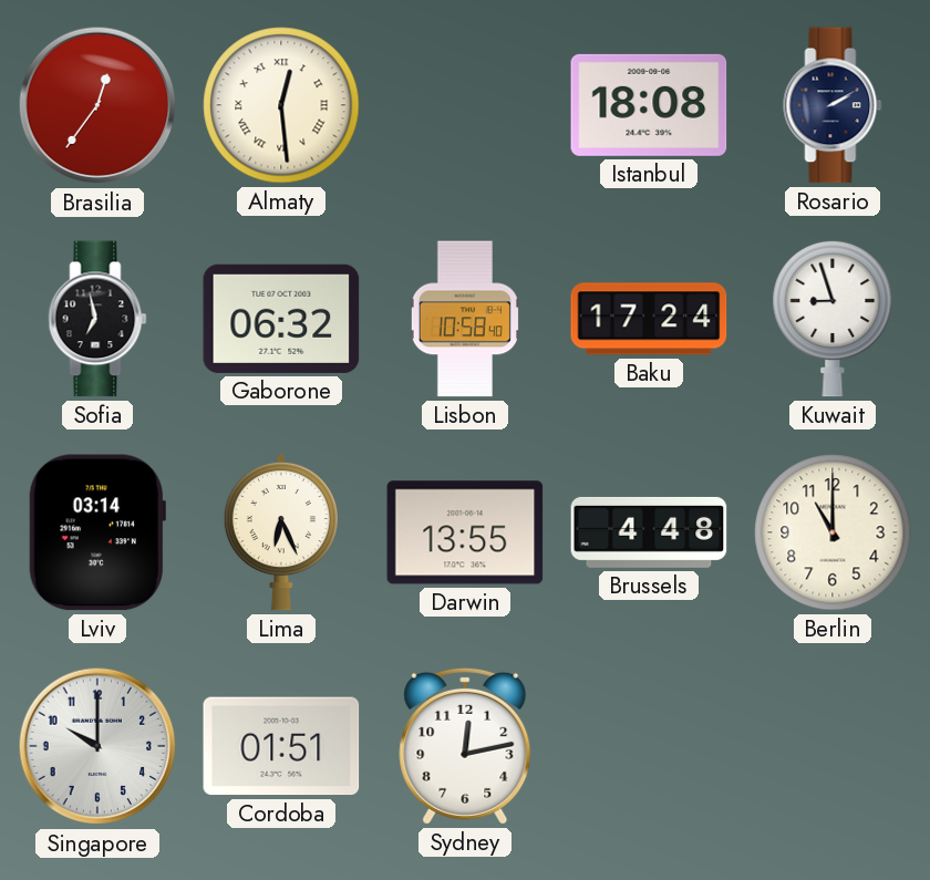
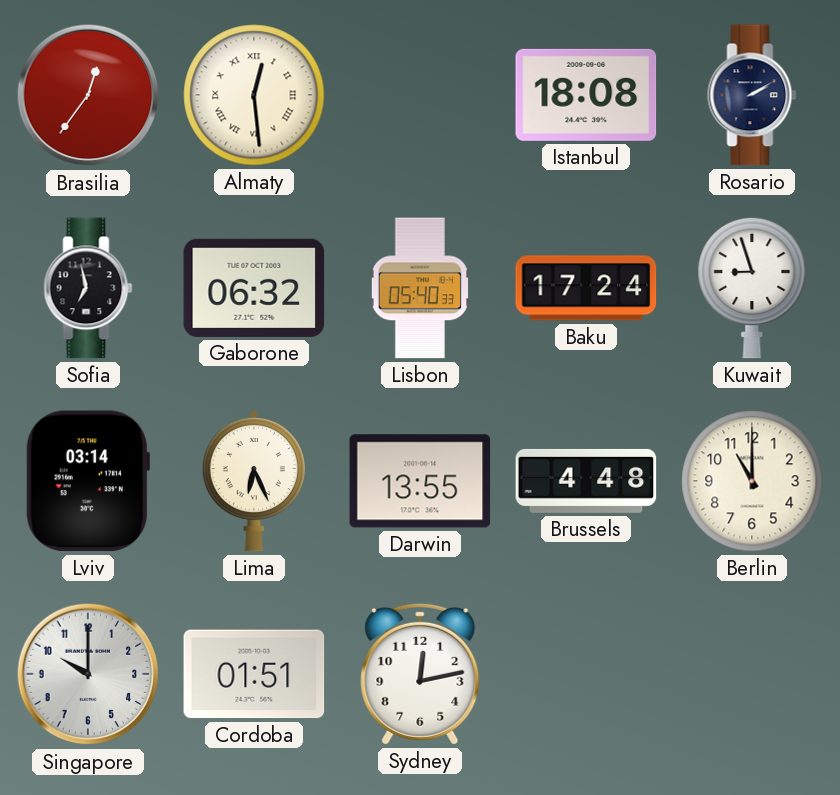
Lisbon: 10:58 -> 05:40 (420, 288)
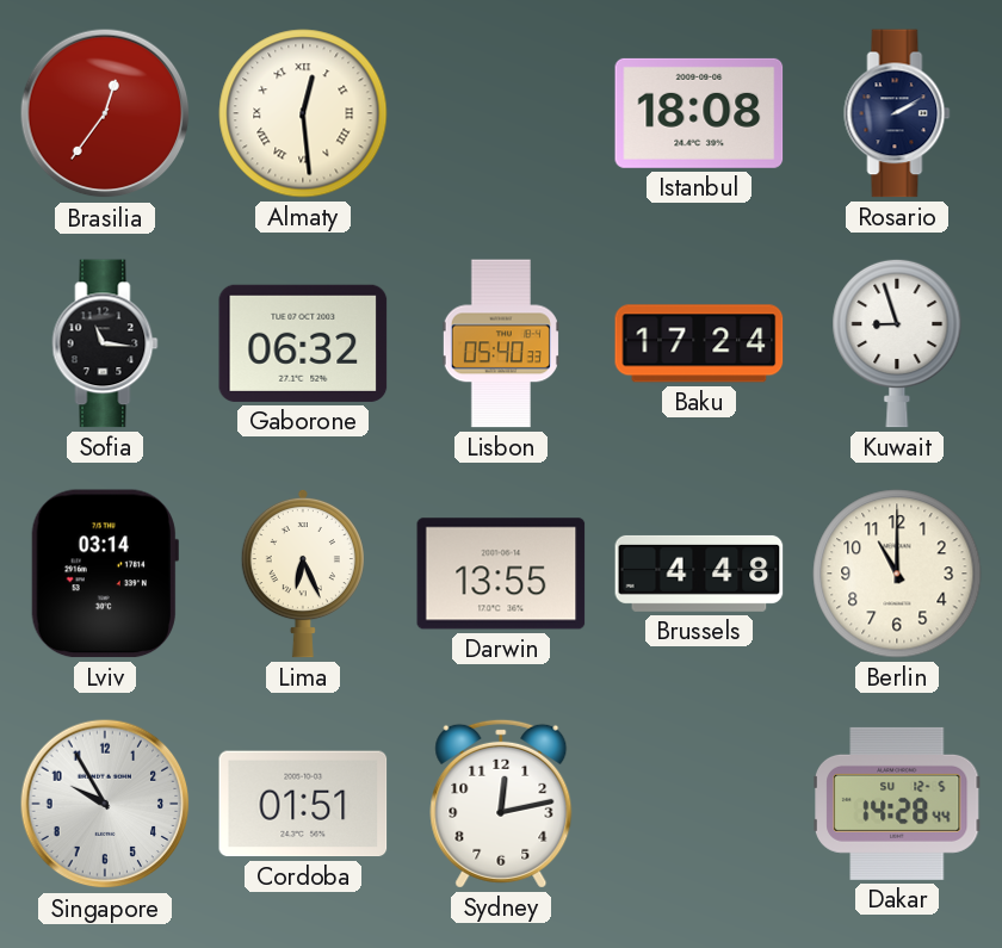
Sofia: 6:58 -> 11:16 (105, 343)
Singapore: 10:00 -> 9:55 (105, 804)
Dakar: none -> 14:28 (898, 804)
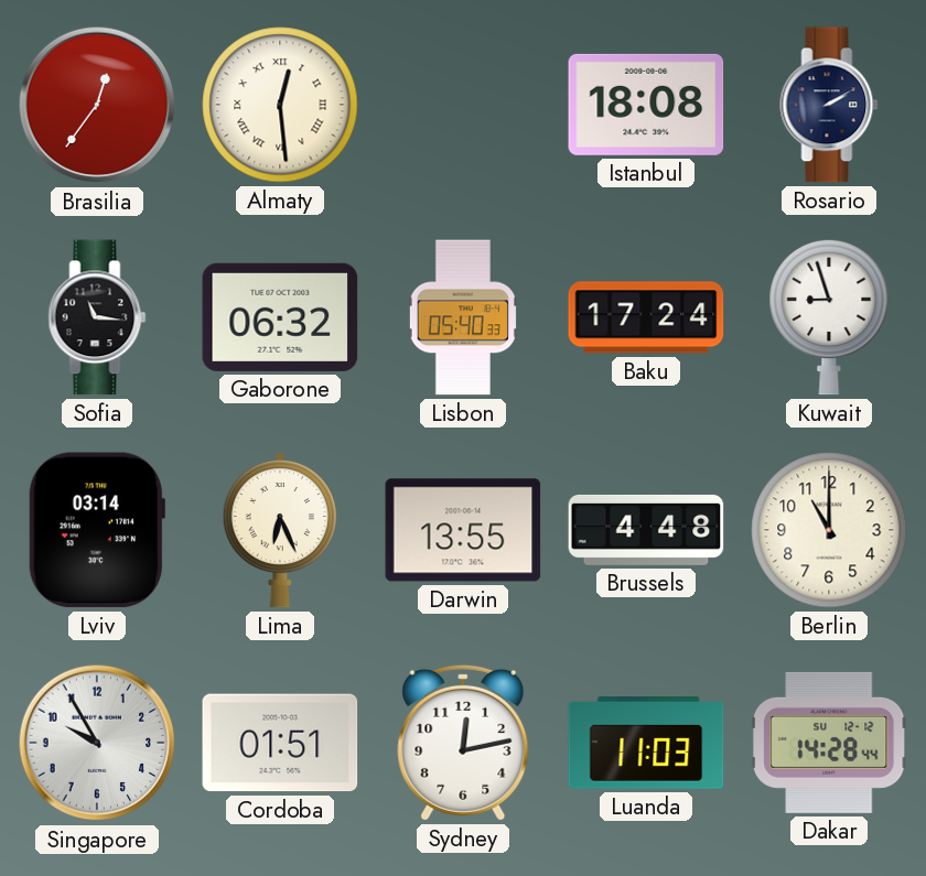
Luanda: none -> 11:03 (646, 744)
Dakar date: SU 12-5 -> SU 12-12 (830, 743)
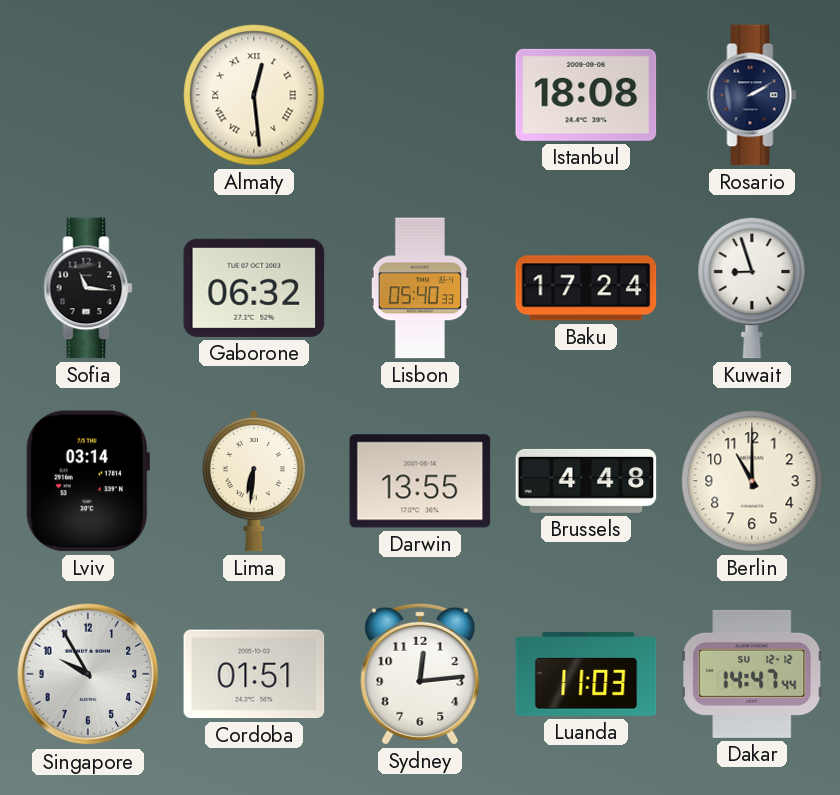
Brasilia: 12:36 -> none (97, 105)
Lima: 6:26 -> 6:31 (254, 481)
Sydney: 12:13 -> 12:14 (420, 674)
Dakar: 14:28 -> 14:47 (753, 674)
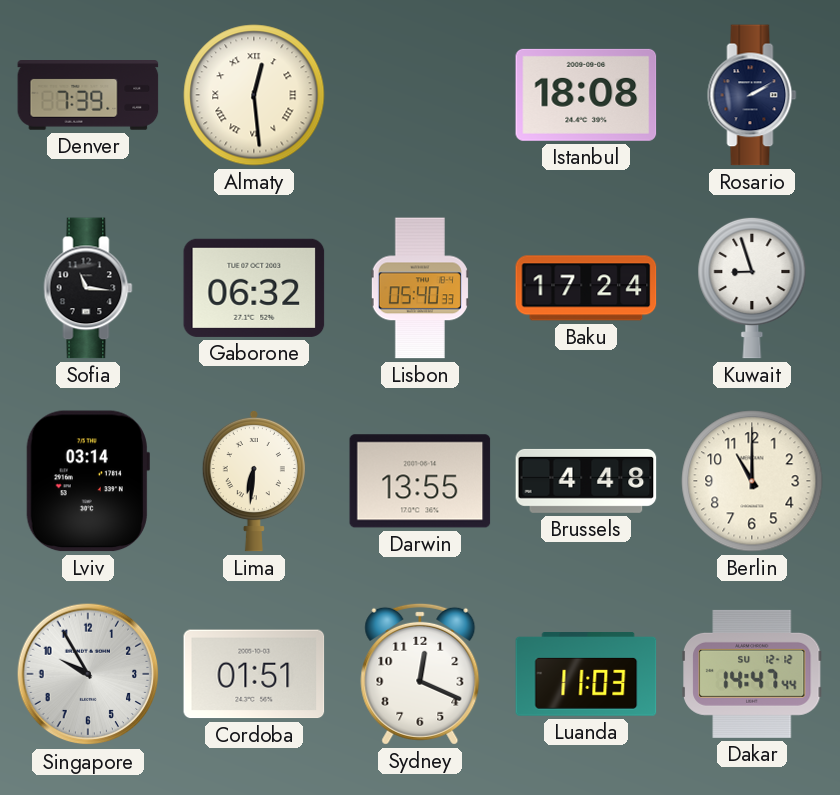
Denver: none -> 7:39 (88, 96)
Sydney: 12:14 -> 12:19 (420, 674)
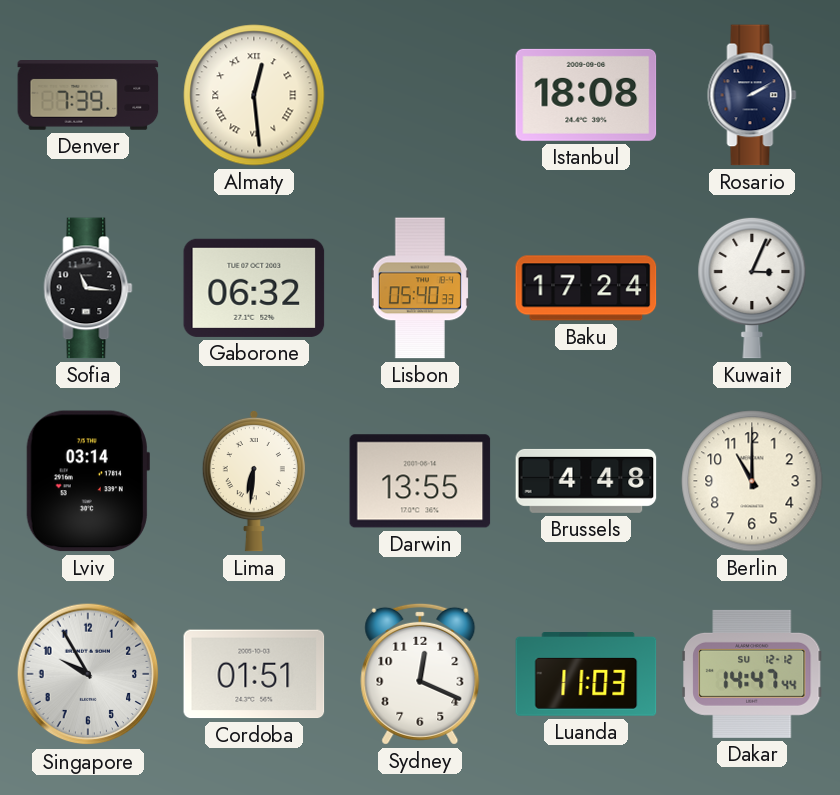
Kuwait: 8:57 -> 3:04 (752, 288)
